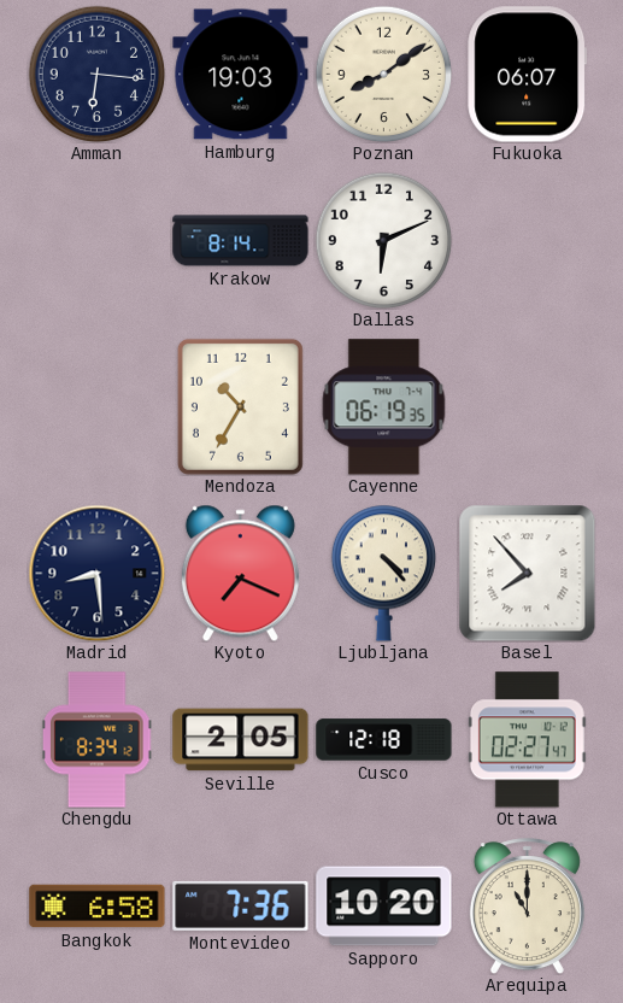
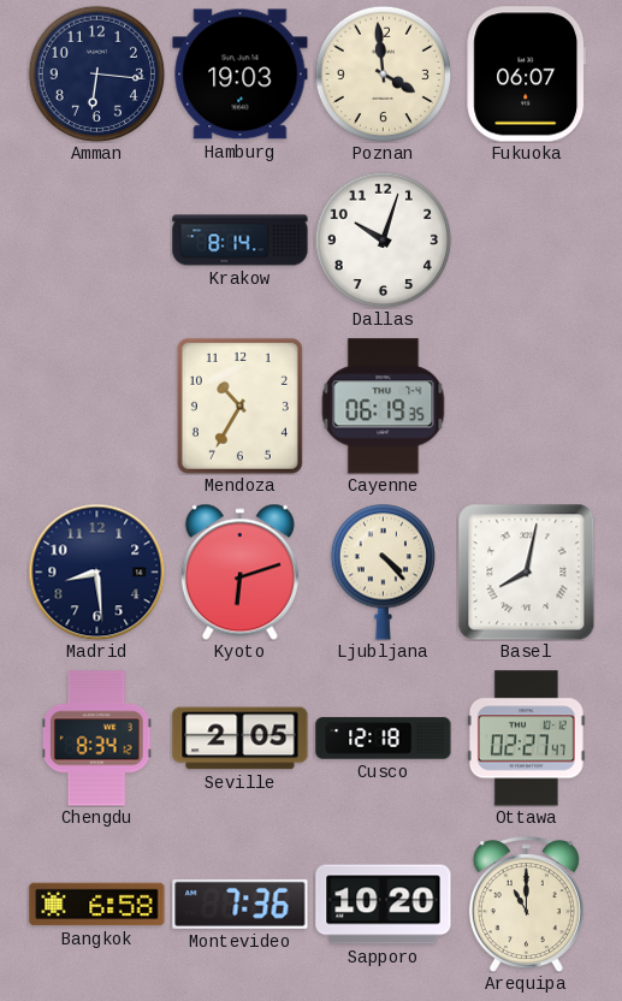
Poznan: 8:09 -> 3:59 (383, 73)
Dallas: 6:11 -> 10:03 (383, 239)
Kyoto: 7:19 -> 6:12 (239, 571)
Basel: 7:53 -> 8:02 (526, 571)
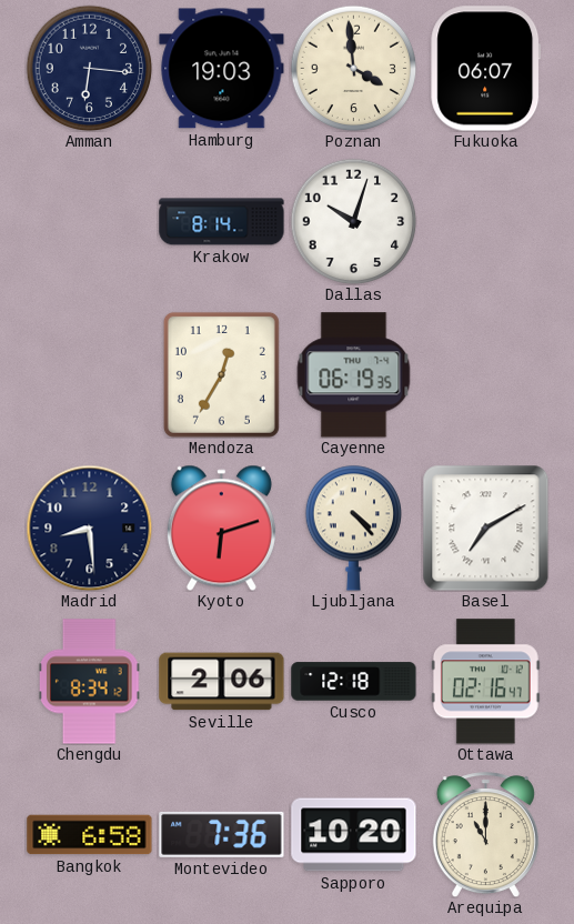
Mendoza: 10:35 -> 12:35 (221, 374)
Basel: 8:02 -> 7:10 (485, 528)
Seville: 2:05 -> 2:06 (222, 682)
Ottawa: 02:27 -> 02:16 (485, 682)
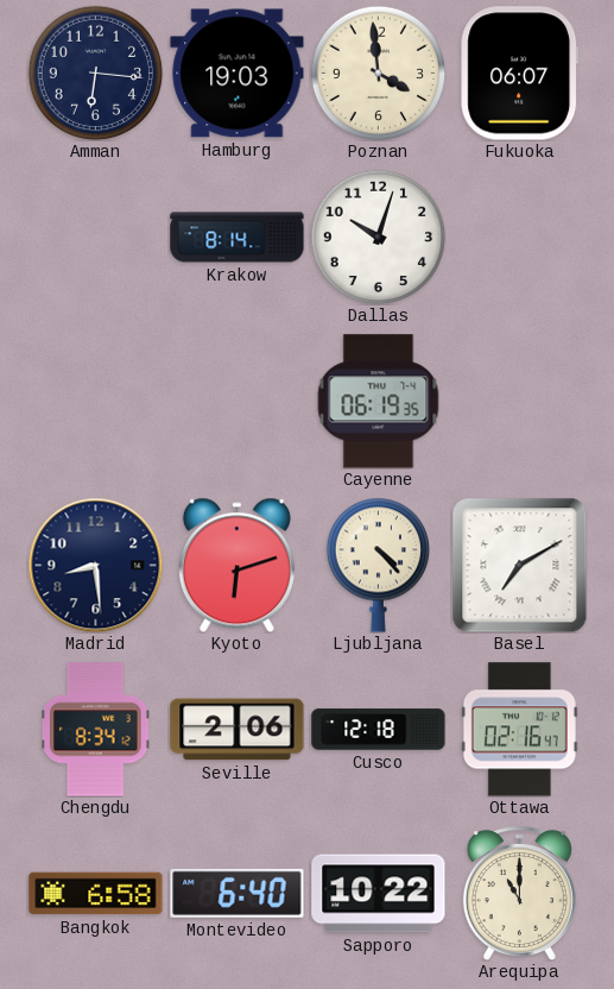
Mendoza: 12:35 -> none (221, 374)
Montevideo: 7:36 -> 6:40 (238, 893)
Sapporo: 10:20 -> 10:22 (379, 894)
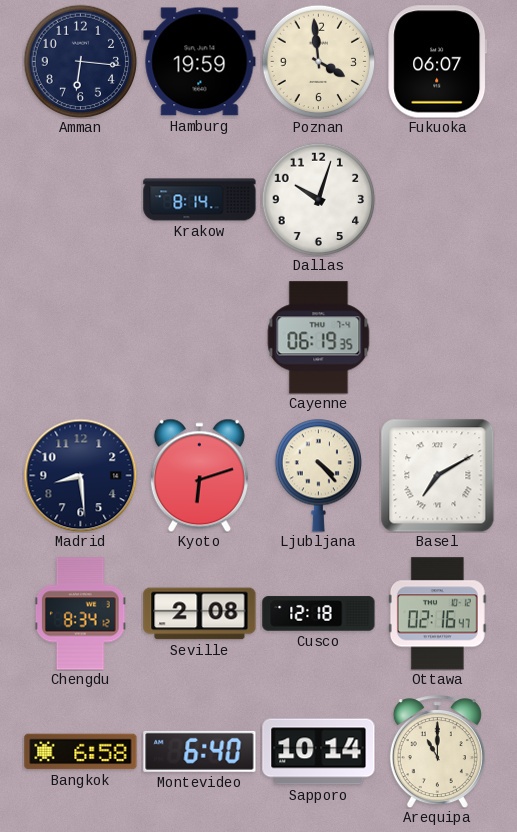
Hamburg: 19:03 -> 19:59 (200, 62)
Seville: 2:06 -> 2:08 (200, 614)
Sapporo: 10:22 -> 10:14 (319, 752)
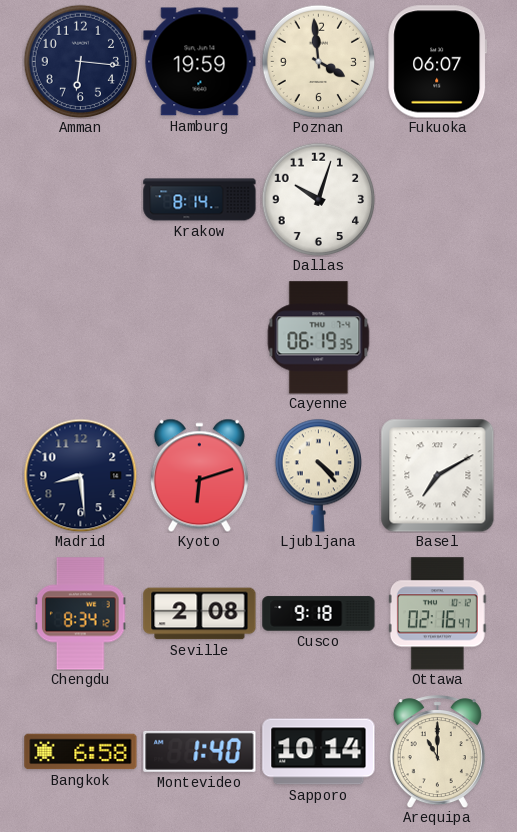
Cusco: 12:18 -> 9:18 (319, 614)
Montevideo: 6:40 -> 1:40 (200, 751)
